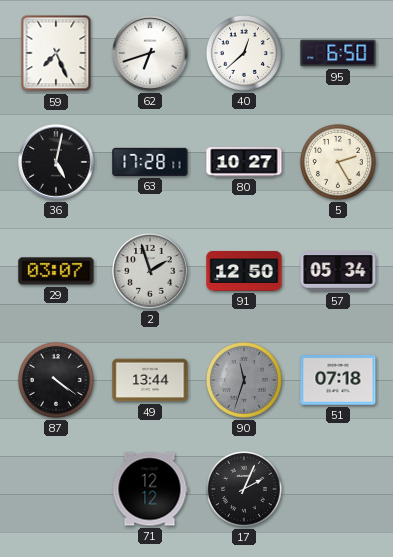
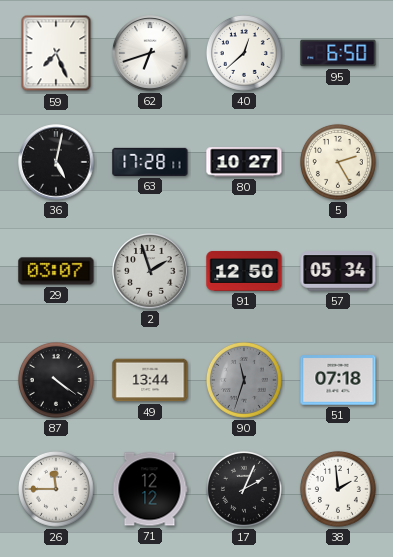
26: none -> 11:45 (56, 489)
38: none -> 1:59 (338, 489)
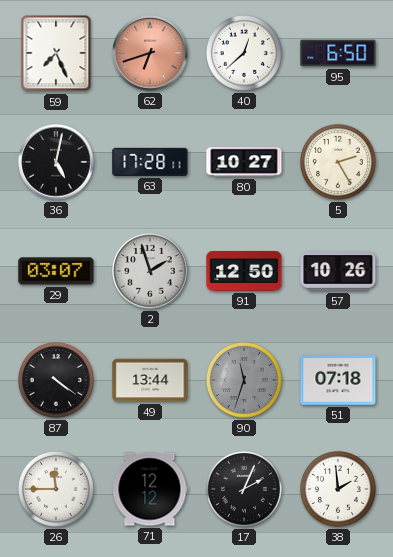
62 dial: white -> salmon (150, 53)
57: 05:34 -> 10:26 (338, 271)
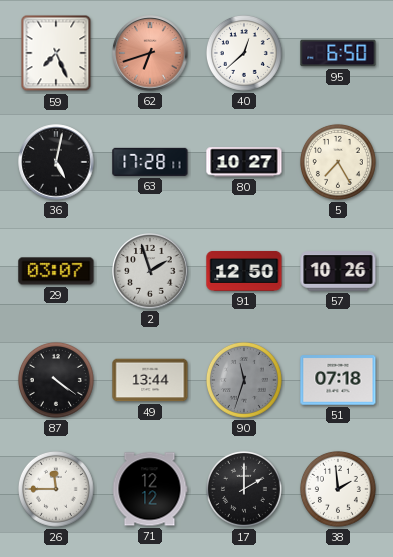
5: 2:25 -> 7:25 (338, 162)
17: 2:04 -> 2:00 (244, 489)
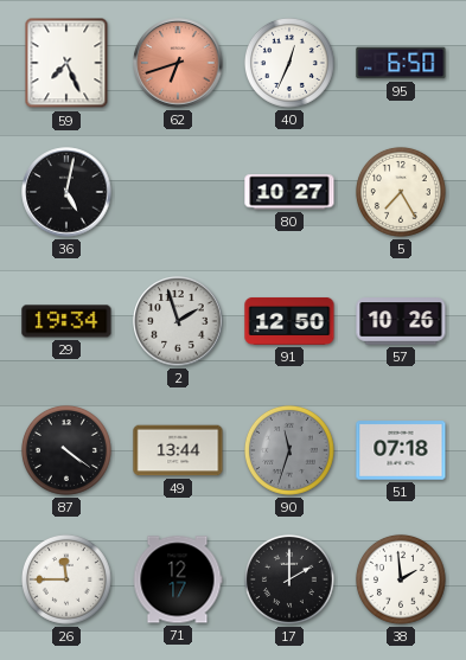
40: 12:38 -> 12:34 (289, 63)
63: 17:28 -> none (150, 162)
29: 03:07 -> 19:34 (66, 321)
71: 12:12 -> 12:17 (178, 579)
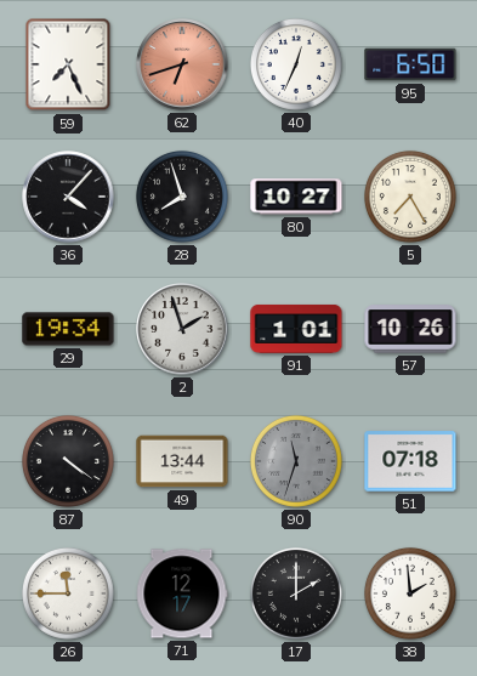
36: 5:02 -> 4:07 (68, 197)
28: none -> 7:57 (182, 197)
91: 12:50 -> 1:01 (296, 329)
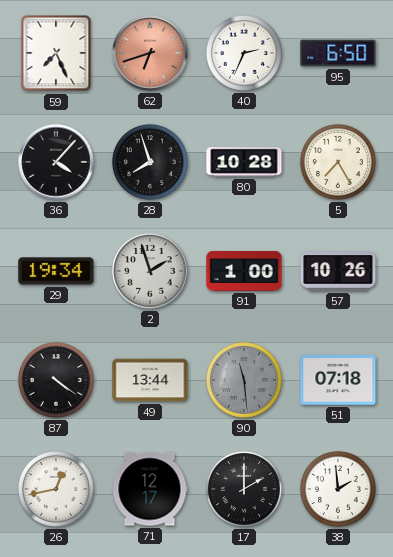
40: 12:34 -> 2:34 (244, 53)
80: 10:27 -> 10:28 (244, 162)
91: 1:01 -> 1:00 (244, 271)
90: 11:33 -> 11:29 (244, 380)
26: 11:45 -> 12:43 (56, 489)
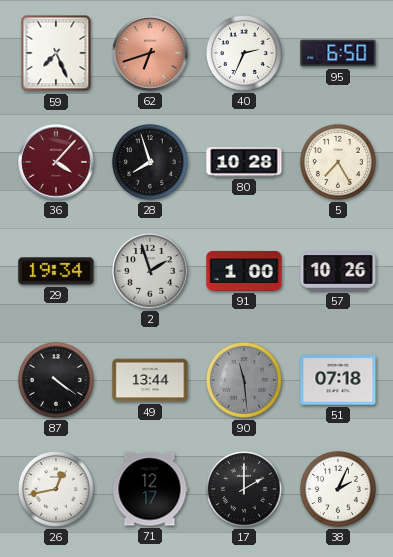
36 dial: black -> burgundy (56, 162)
38: 1:59 -> 2:04 (338, 489)
